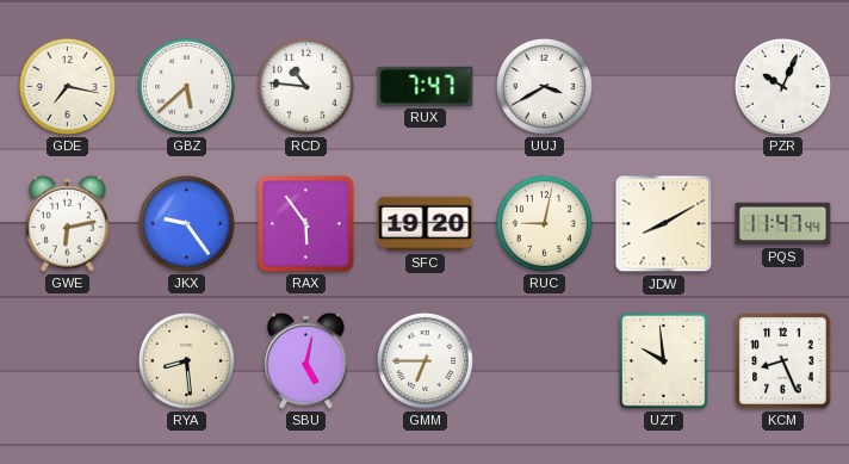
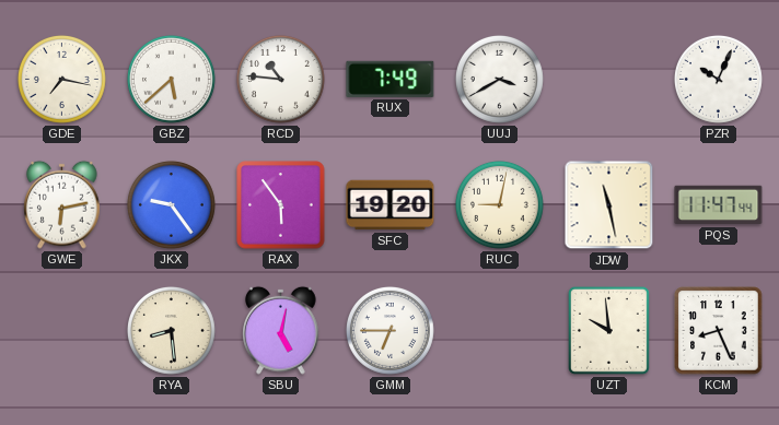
RUX: 7:47 -> 7:49 (391, 79)
JDW: 8:10 -> 11:28 (609, 205)
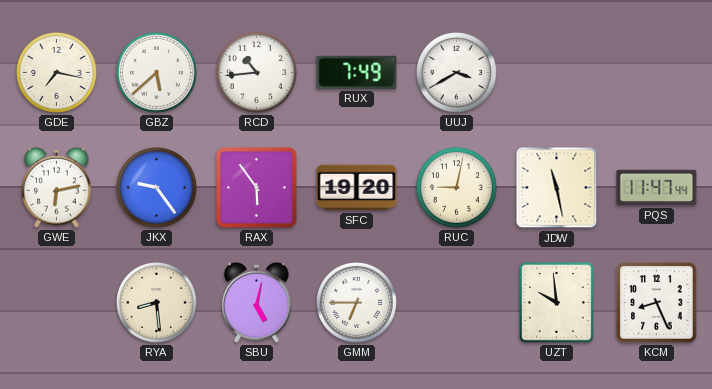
RCD: 10:46 -> 10:44 (256, 72)
PZR: 10:04 -> none (718, 79)
